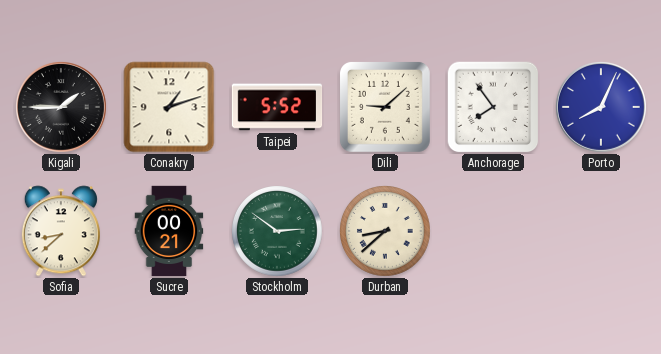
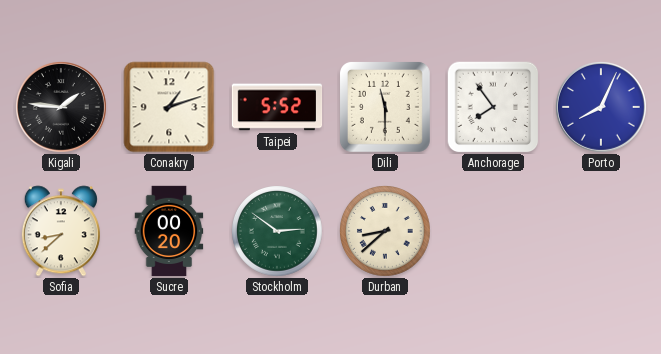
Kigali: 1:45 -> 1:46 (61, 107)
Dili: 9:08 -> 11:30 (385, 107)
Sucre: 00:21 -> 00:20 (169, 231)
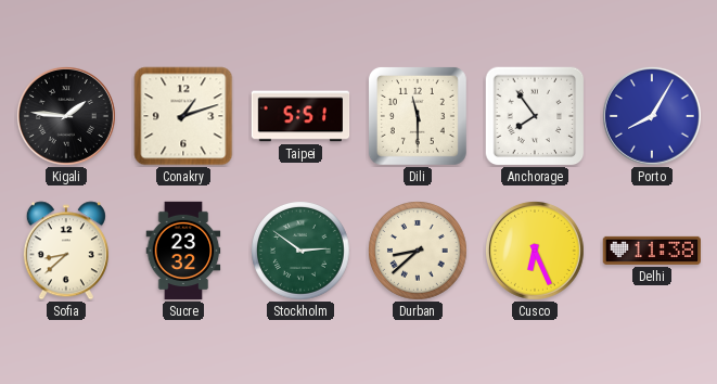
Taipei: 5:52 -> 5:51 (300, 116)
Porto: 8:04 -> 8:05 (652, 116)
Sucre: 00:20 -> 23:32 (183, 251)
Cusco: none -> 6:26 (535, 251)
Delhi: none -> 11:38 (651, 251)
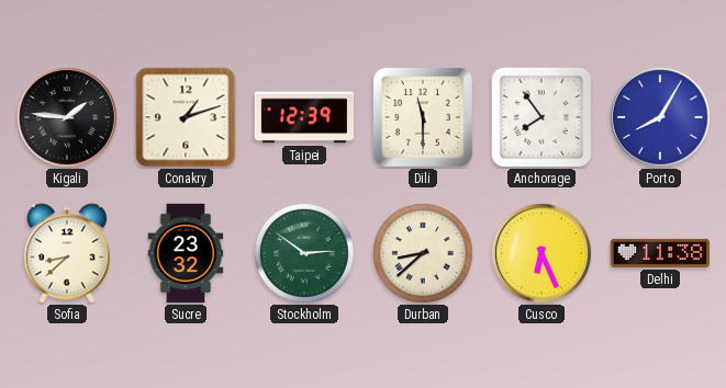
Taipei: 5:51 -> 12:39 (304, 117)
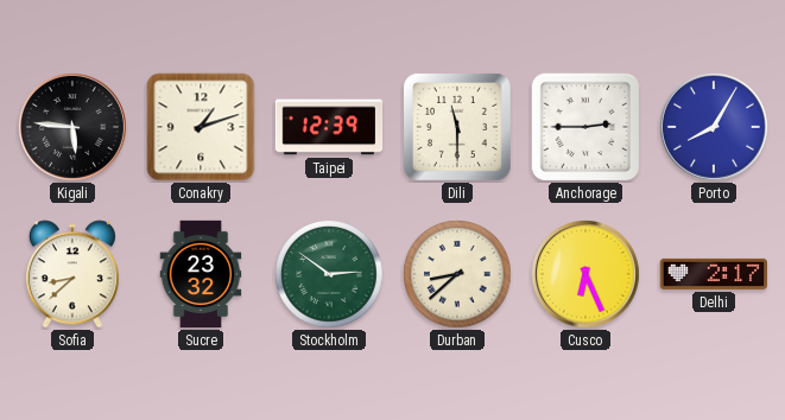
Kigali: 1:46 -> 5:46 (72, 127)
Anchorage: 7:54 -> 2:45 (585, 127)
Delhi: 11:38 -> 2:17 (713, 274)
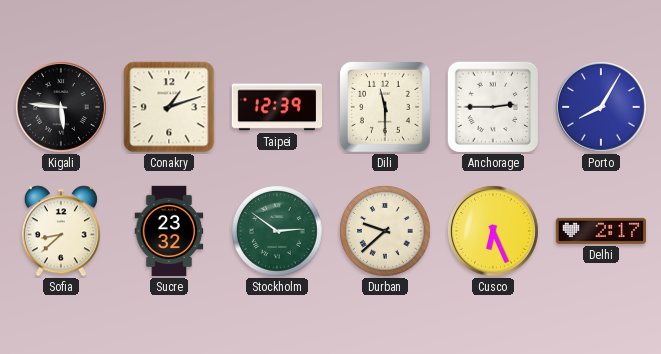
Durban: 8:38 -> 9:38 (386, 232)
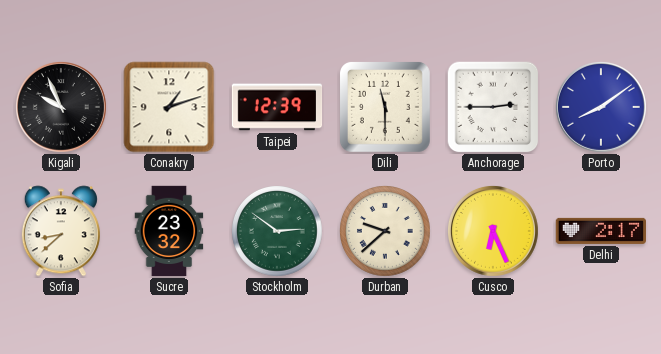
Kigali: 5:46 -> 9:56 (61, 107)
Porto: 8:05 -> 8:09 (601, 107)
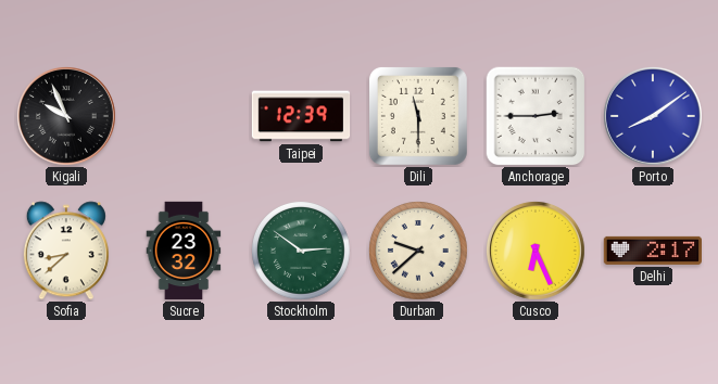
Conakry: 1:12 -> none (169, 107)
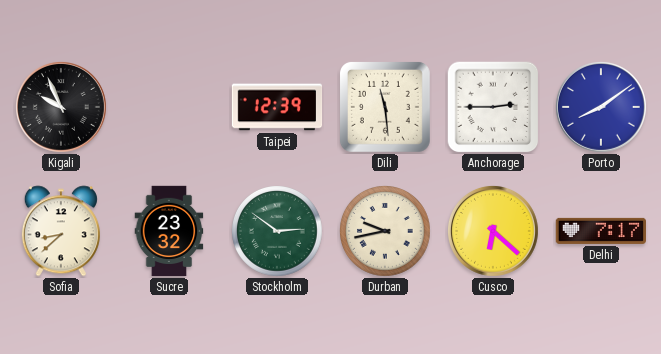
Dili: 11:30 -> 11:29 (385, 107)
Durban: 9:38 -> 9:43 (386, 232)
Cusco: 6:26 -> 6:22 (493, 231)
Delhi: 2:17 -> 7:17 (600, 231)
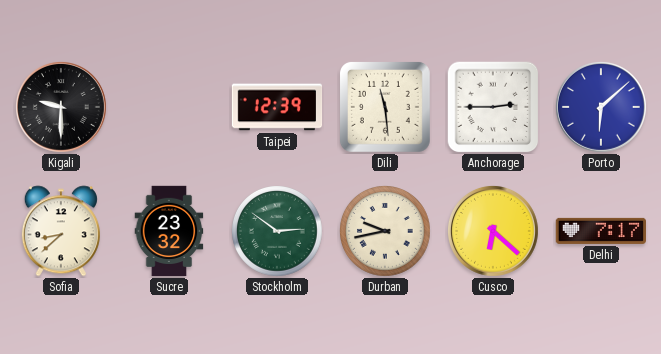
Kigali: 9:56 -> 9:30 (61, 107)
Porto: 8:09 -> 6:08 (601, 107)
